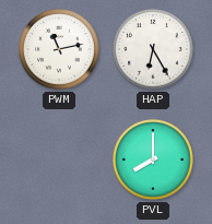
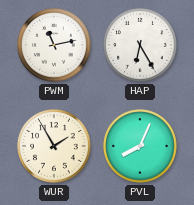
WUR: none -> 1:55 (54, 146)
PVL: 8:00 -> 8:04 (140, 146)
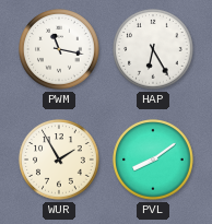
PWM: 11:13 -> 11:17 (59, 49)
PVL: 8:04 -> 8:09 (153, 160)
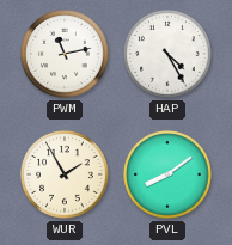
PWM: 11:17 -> 11:13 (65, 54)
HAP: 6:25 -> 4:25 (167, 54)
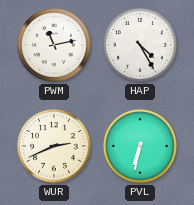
WUR: 1:55 -> 2:41 (54, 146)
PVL: 8:09 -> 6:32 (140, 146)
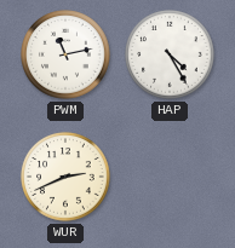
PVL: 6:32 -> none (140, 146)
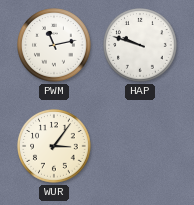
HAP: 4:25 -> 9:48 (140, 45)
WUR: 2:41 -> 3:06 (54, 146)
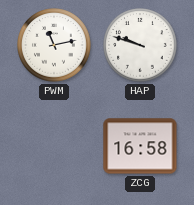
WUR: 3:06 -> none (54, 146)
ZCG: none -> 16:58 (140, 146)
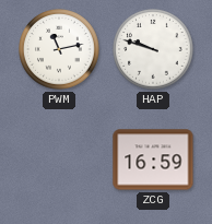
ZCG: 16:58 -> 16:59 (153, 160)
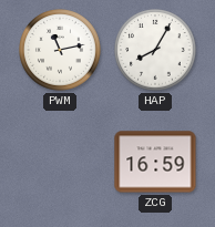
HAP: 9:48 -> 8:05 (155, 50)
